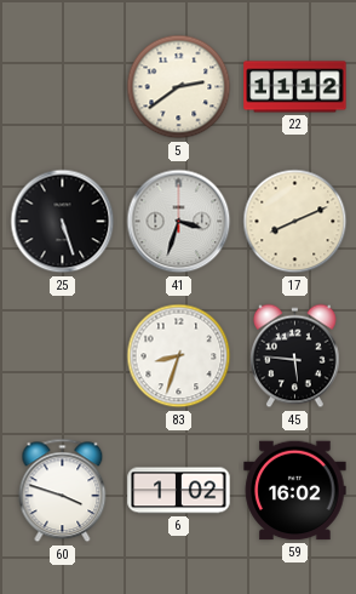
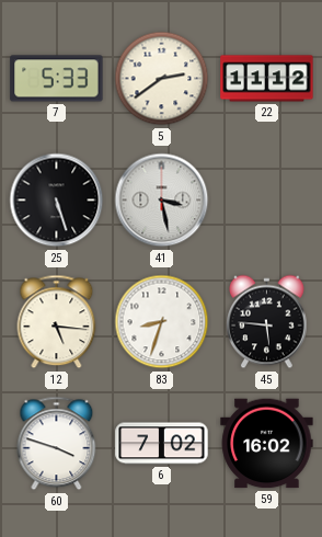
7: none -> 5:33 (57, 79)
41: 3:33 -> 3:28 (162, 201)
17: 8:11 -> none (295, 222)
12: none -> 5:16 (57, 322)
6: 1:02 -> 7:02 (162, 444)
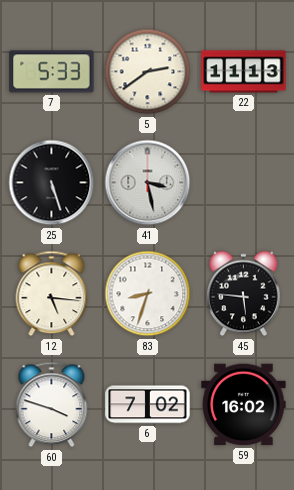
22: 11:12 -> 11:13 (244, 72)
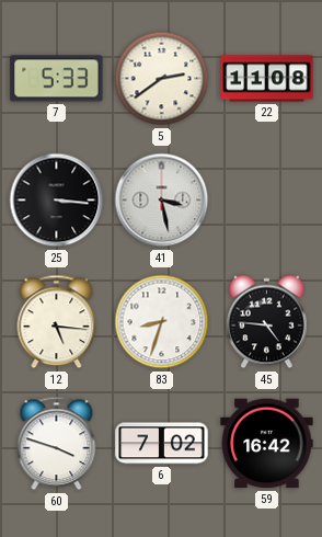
22: 11:13 -> 11:08 (267, 79)
25: 5:27 -> 3:16 (57, 201)
45: 5:46 -> 4:46 (267, 322)
59: 16:02 -> 16:42 (267, 444)
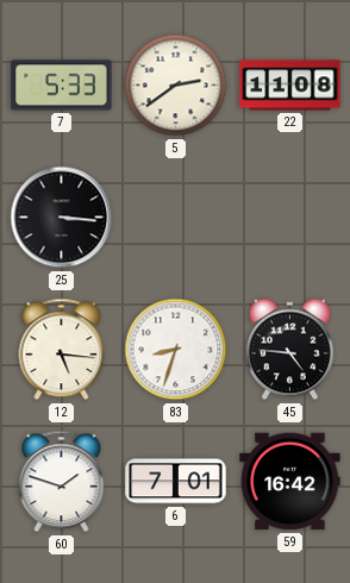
41: 3:28 -> none (162, 201)
60: 3:48 -> 1:48 (62, 482)
6: 7:02 -> 7:01 (176, 482)
